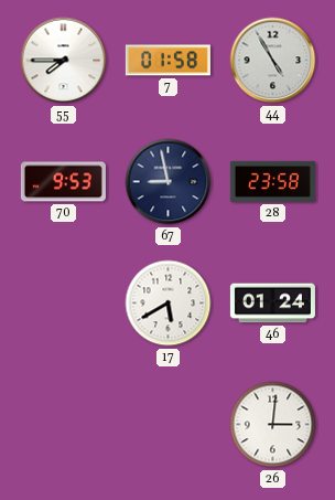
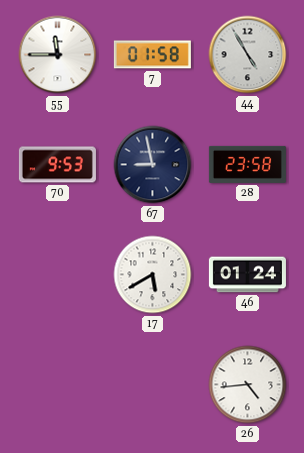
55: 7:45 -> 11:45 (58, 55)
26: 3:01 -> 4:44 (248, 385)
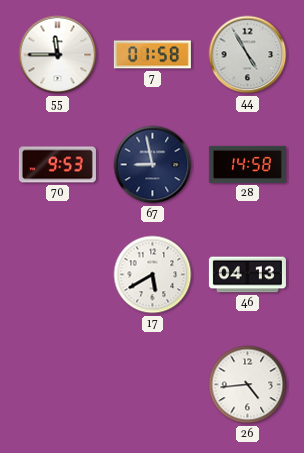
28: 23:58 -> 14:58 (247, 164)
46: 01:24 -> 04:13 (247, 275)
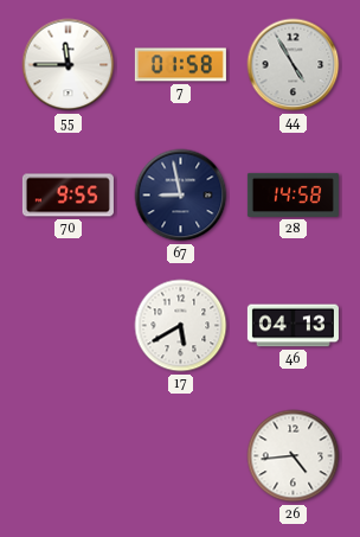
70: 9:53 -> 9:55 (67, 196)
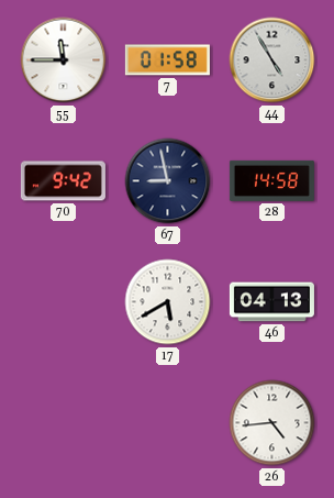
70: 9:55 -> 9:42 (63, 181)
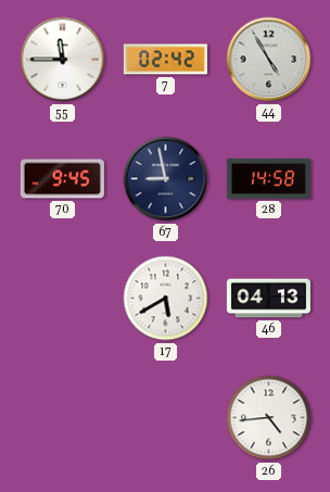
7: 01:58 -> 02:42 (165, 60)
70: 9:42 -> 9:45 (62, 179)
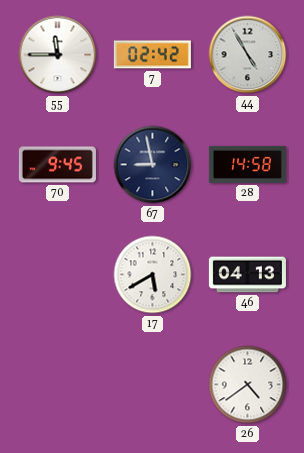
26: 4:44 -> 4:39 (248, 385)
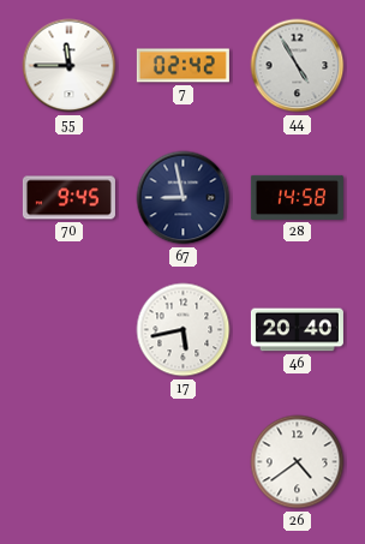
17: 5:40 -> 5:43 (184, 330)
46: 04:13 -> 20:40 (297, 330)
